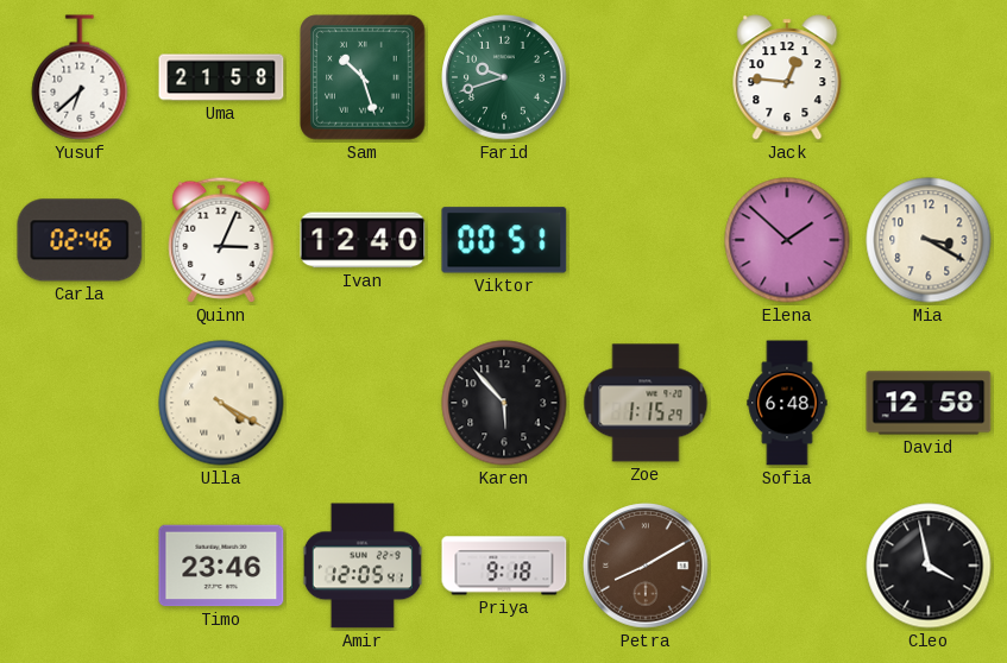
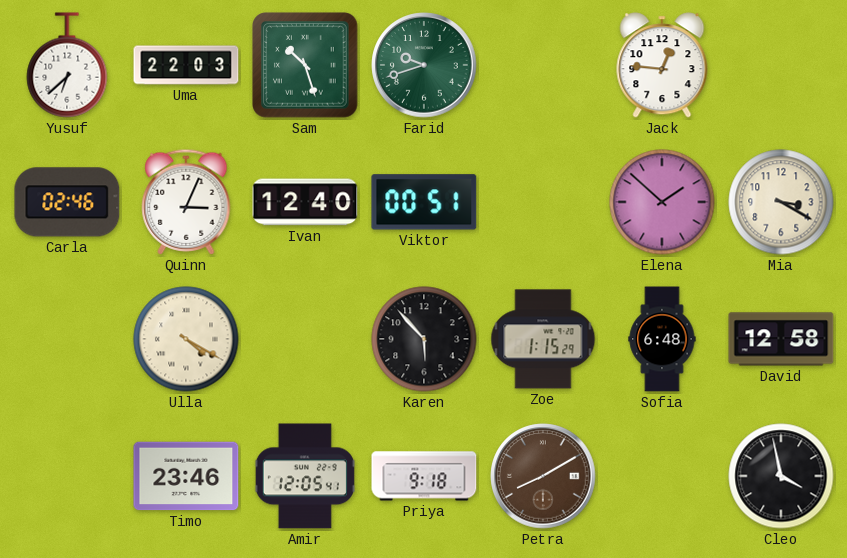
Uma: 21:58 -> 22:03 (186, 65)
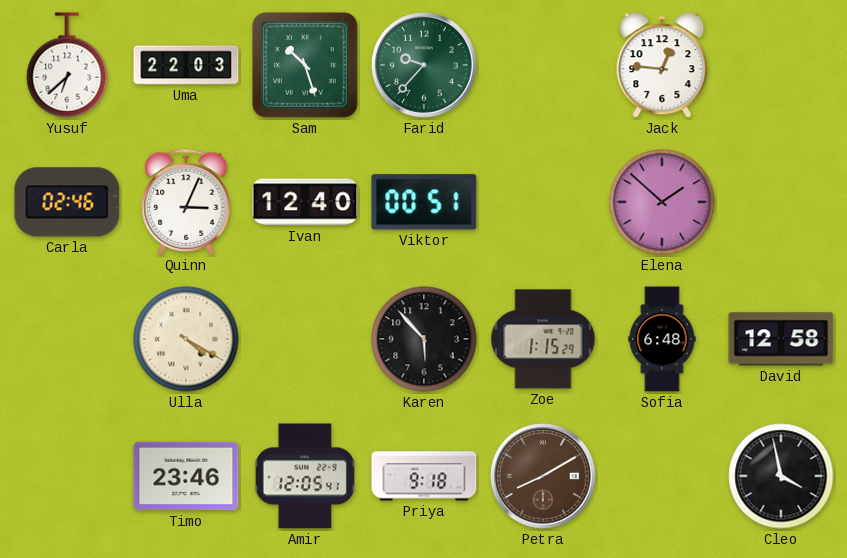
Farid: 9:42 -> 9:37 (424, 65)
Mia: 3:20 -> none (781, 202)
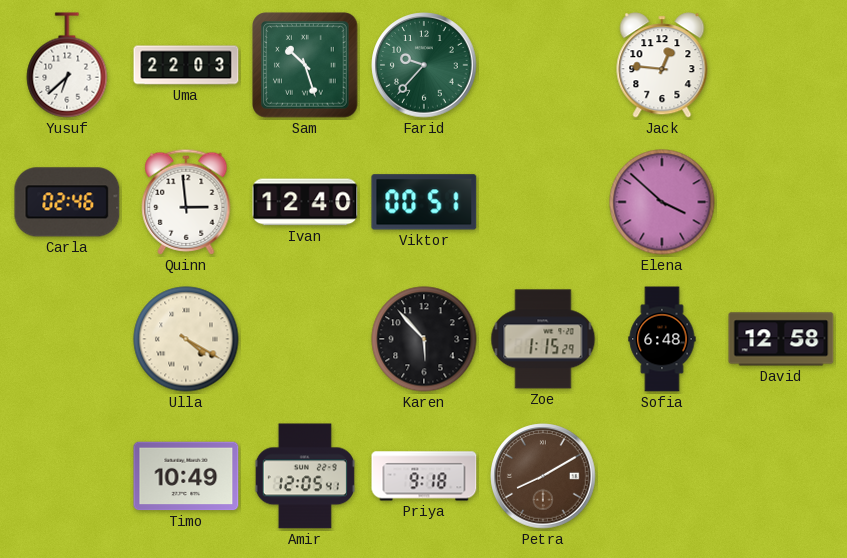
Quinn: 3:04 -> 2:59 (186, 202)
Elena: 1:52 -> 3:52 (662, 202)
Timo: 23:46 -> 10:49 (186, 476)
Cleo: 3:58 -> none (781, 476)
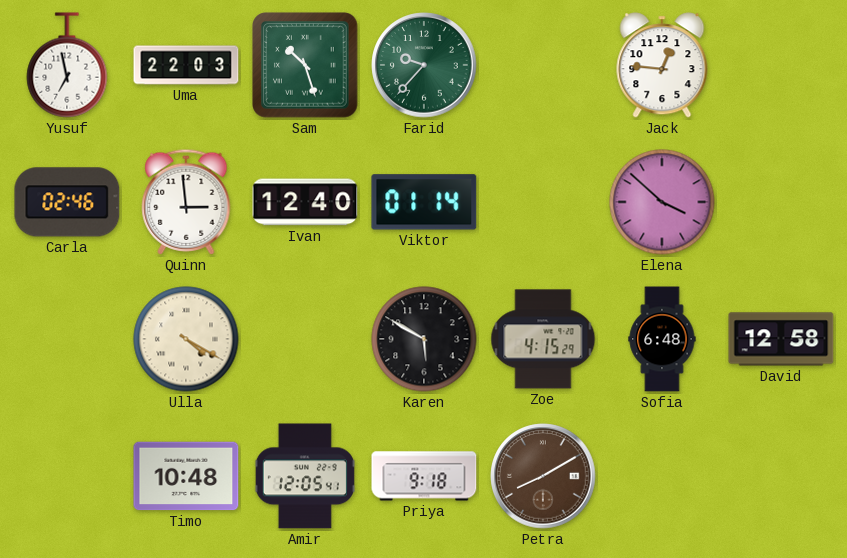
Yusuf: 6:38 -> 6:58 (67, 65)
Viktor: 00:51 -> 01:14 (424, 202)
Karen: 5:53 -> 5:50 (424, 339)
Zoe: 1:15 -> 4:15 (543, 339)
Timo: 10:49 -> 10:48 (186, 476)
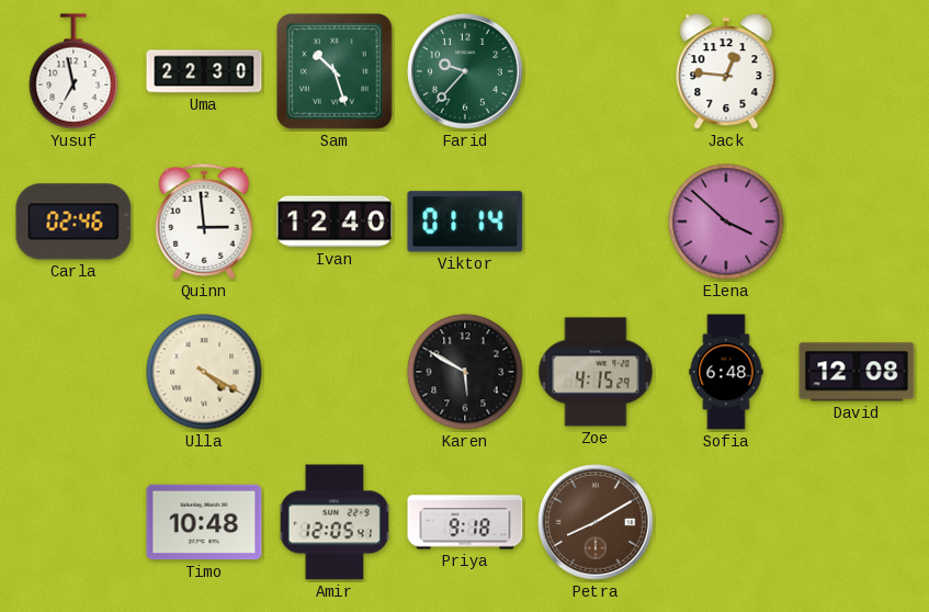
Uma: 22:03 -> 22:30 (204, 71)
David: 12:58 -> 12:08 (857, 372)
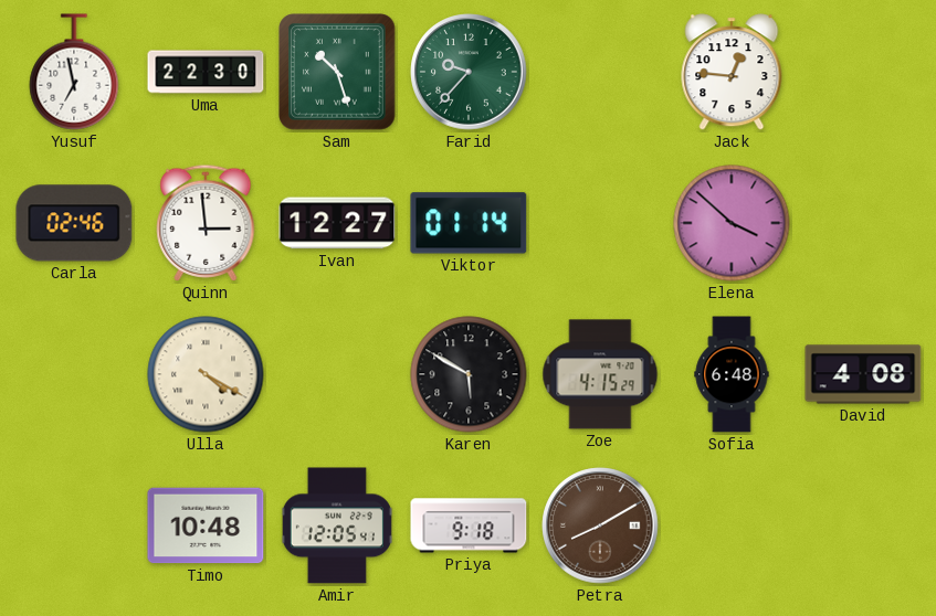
Ivan: 12:40 -> 12:27 (337, 223)
David: 12:08 -> 4:08 (863, 374)
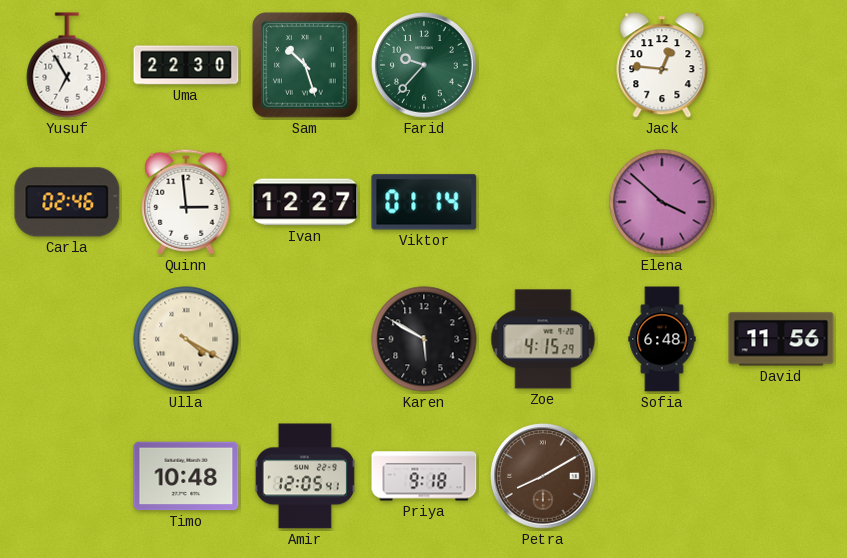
Yusuf: 6:58 -> 6:55 (67, 65)
David: 4:08 -> 11:56 (781, 339)
